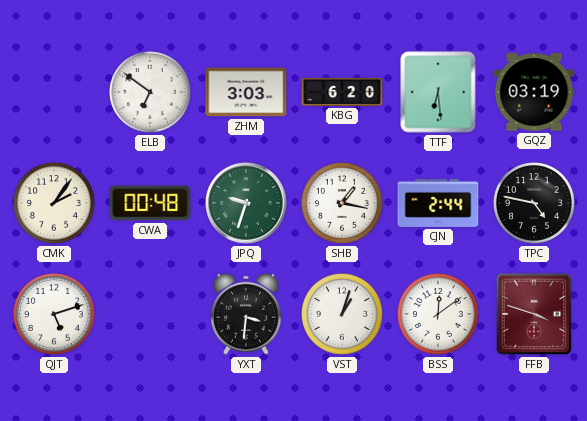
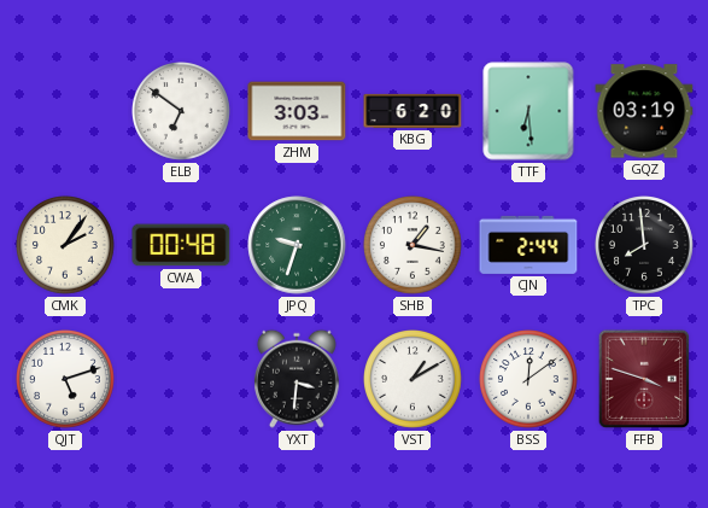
TPC: 4:47 -> 7:59 (645, 246)
VST: 1:03 -> 1:10 (414, 380)
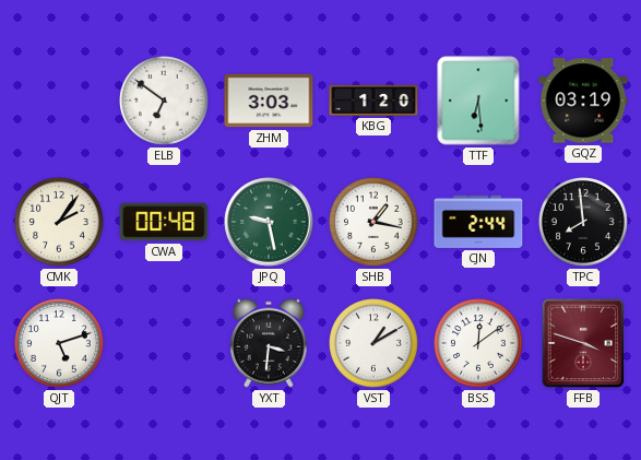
KBG: 6:20 -> 1:20 (373, 101)
JPQ: 9:33 -> 9:28 (269, 222)
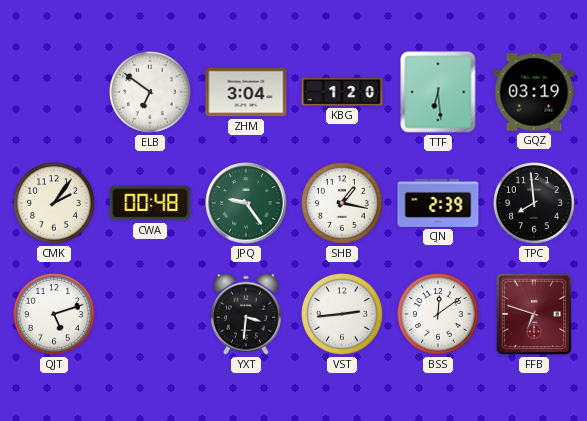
ZHM: 3:03 -> 3:04 (246, 92)
JPQ: 9:28 -> 9:24 (246, 203)
CJN: 2:44 -> 2:39 (438, 203)
VST: 1:10 -> 2:44 (343, 315)
FFB: 3:48 -> 6:48 (534, 314)
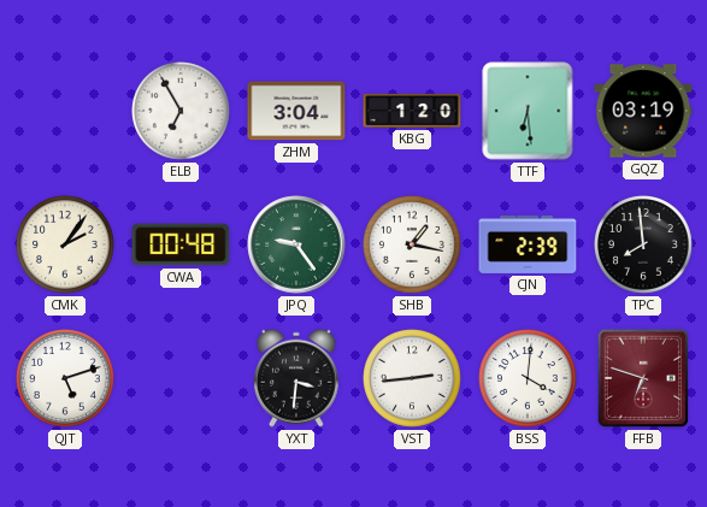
ELB: 6:51 -> 6:55 (182, 112)
BSS: 12:09 -> 4:01 (529, 379)
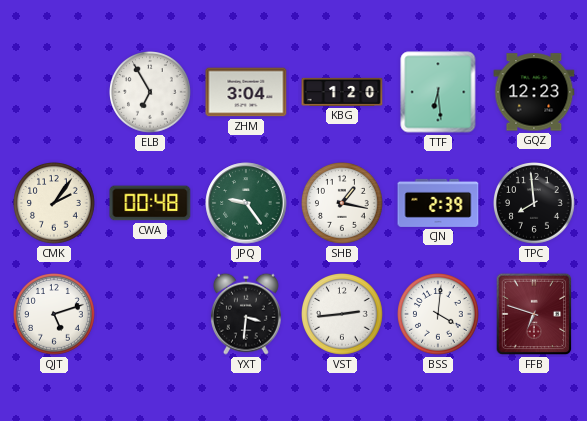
GQZ: 03:19 -> 12:23 (534, 92)
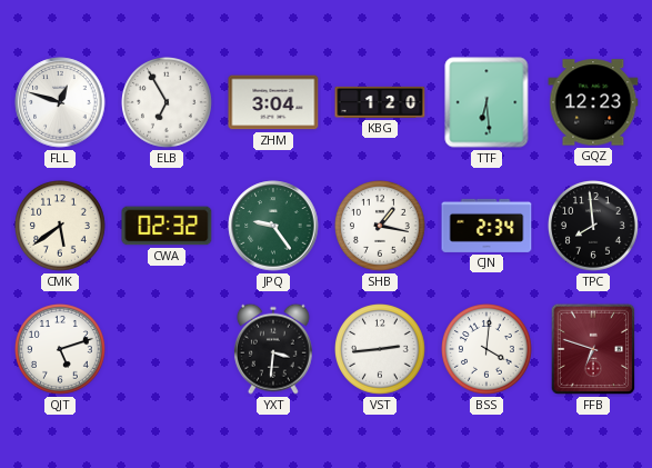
FLL: none -> 12:48 (60, 102)
CMK: 2:06 -> 5:39 (61, 227)
CWA: 00:48 -> 02:32 (167, 226)
CJN: 2:39 -> 2:34 (487, 226)
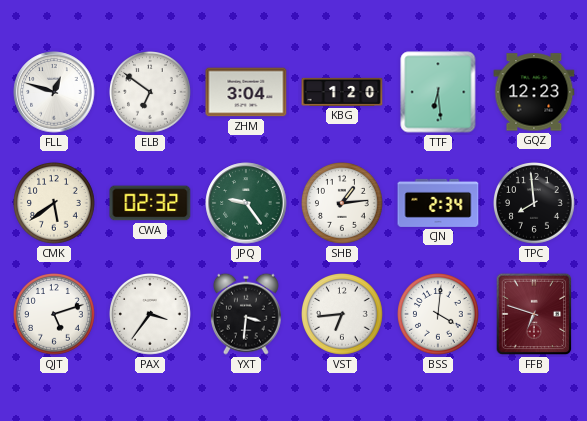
ELB: 6:55 -> 6:51 (151, 93)
SHB: 1:17 -> 1:14 (343, 204)
PAX: none -> 3:36 (151, 315)
VST: 2:44 -> 6:44 (343, 315)
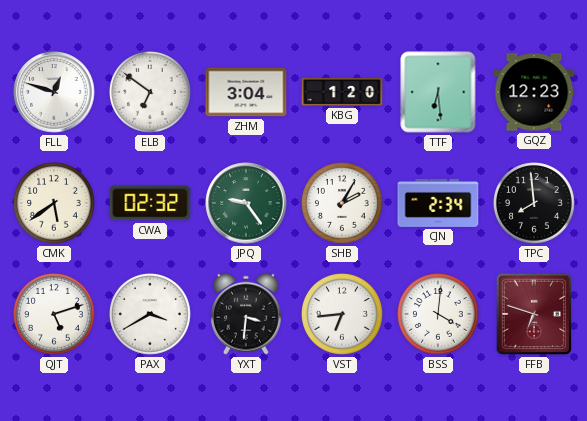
SHB: 1:14 -> 2:05 (343, 204)
PAX: 3:36 -> 3:40 (151, 315)
